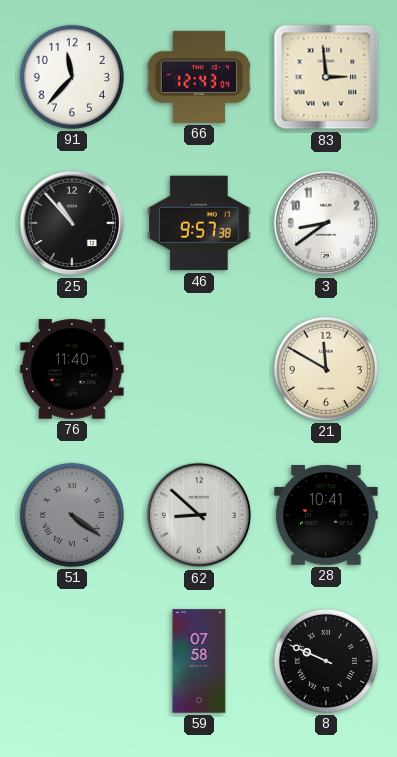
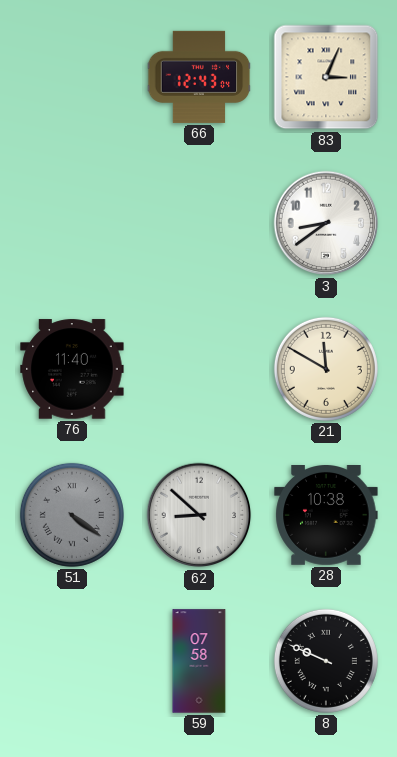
91: 11:37 -> none (72, 77)
83: 2:59 -> 3:04 (326, 77)
25: 10:53 -> none (72, 223)
46: 9:57 -> none (199, 223)
28: 10:41 -> 10:38 (326, 516)
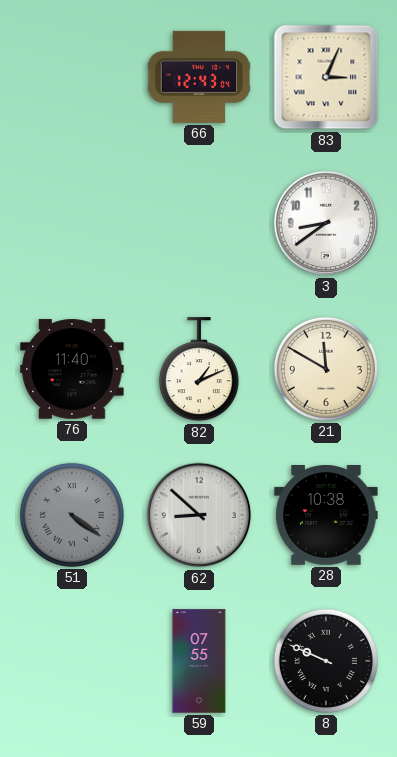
82: none -> 1:11 (199, 370)
59: 07:58 -> 07:55 (199, 661)
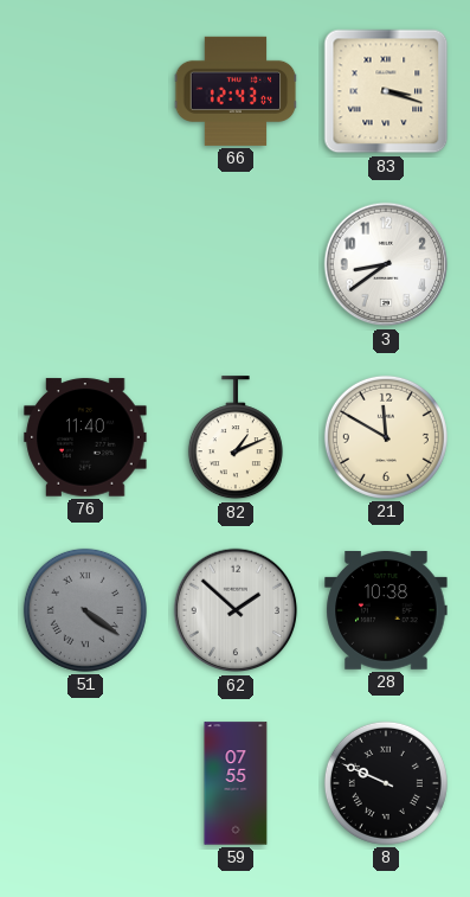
83: 3:04 -> 3:18 (386, 91)
62: 8:52 -> 1:52 (236, 610)
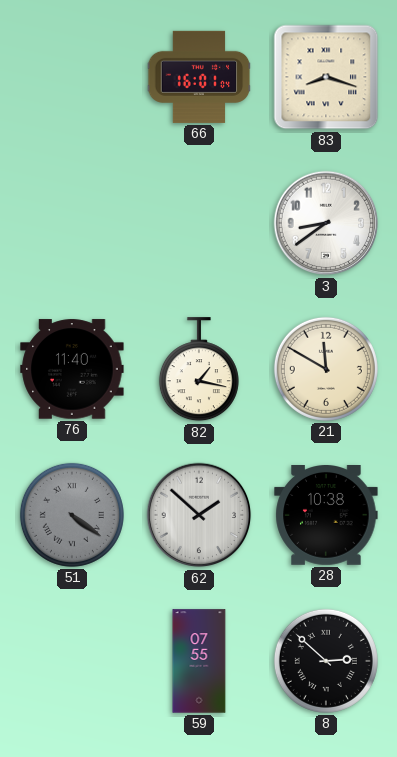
66: 12:43 -> 16:01 (199, 77)
83: 3:18 -> 8:18 (326, 77)
82: 1:11 -> 1:17 (199, 370)
8: 9:49 -> 2:52 (326, 661)
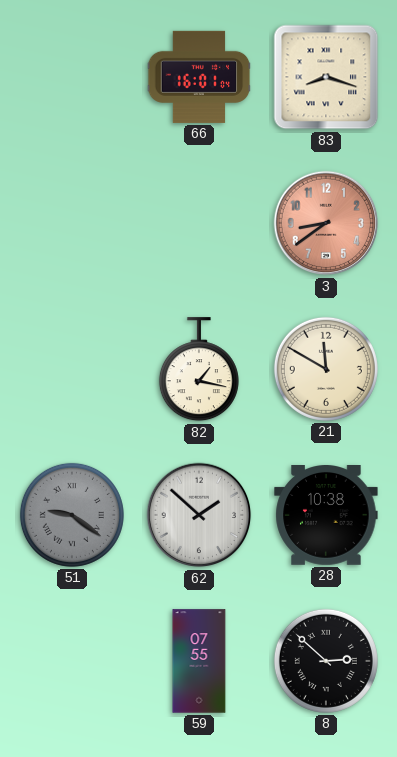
3 dial: white -> salmon (326, 223)
76: 11:40 -> none (72, 369)
51: 4:21 -> 9:21 (72, 515)
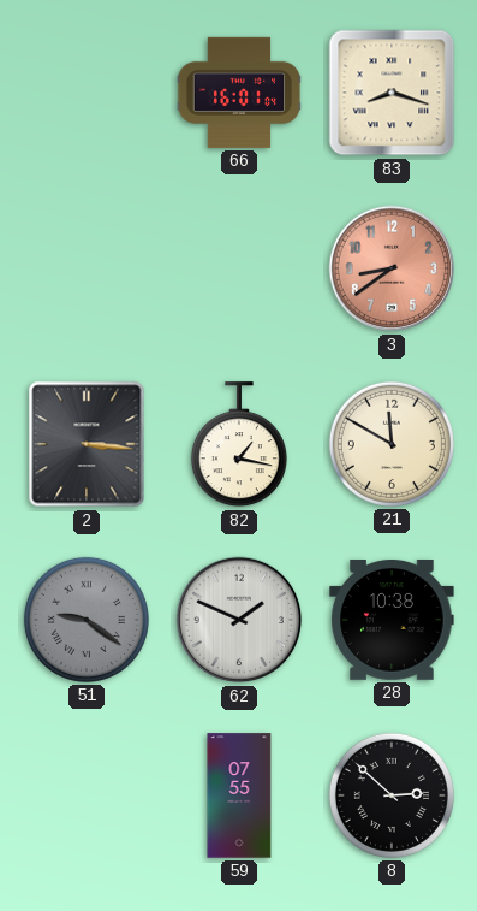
2: none -> 3:16 (87, 444)
62: 1:52 -> 1:49 (239, 620)
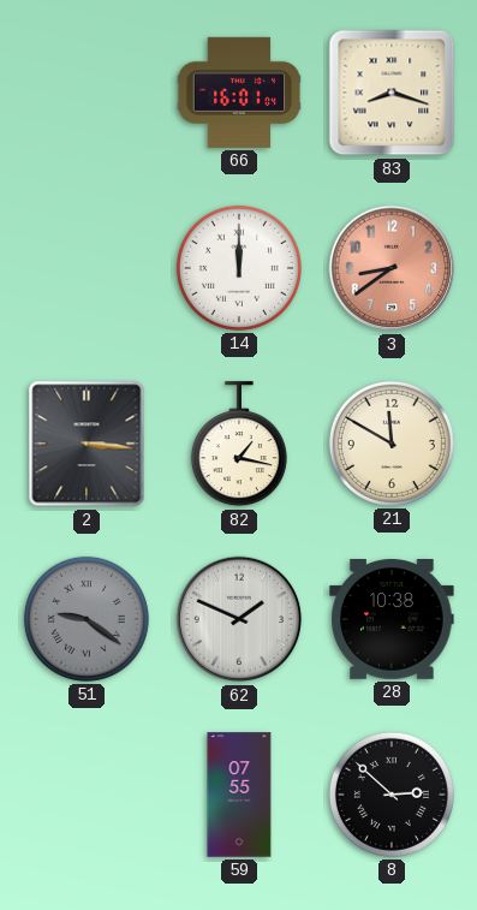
14: none -> 12:00 (239, 268)
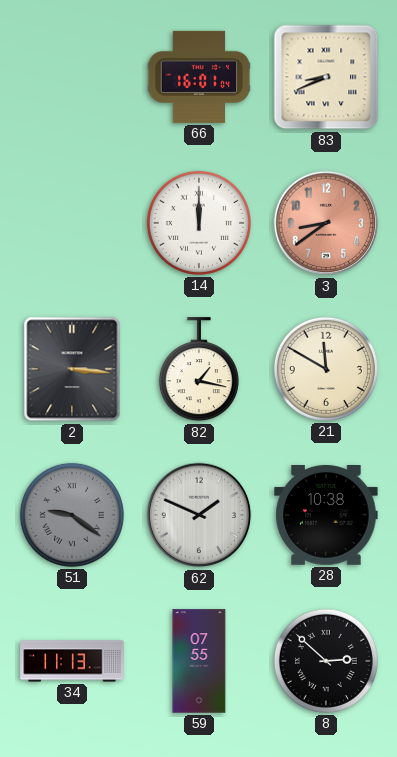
83: 8:18 -> 8:41 (326, 77)
34: none -> 11:13 (72, 661)
